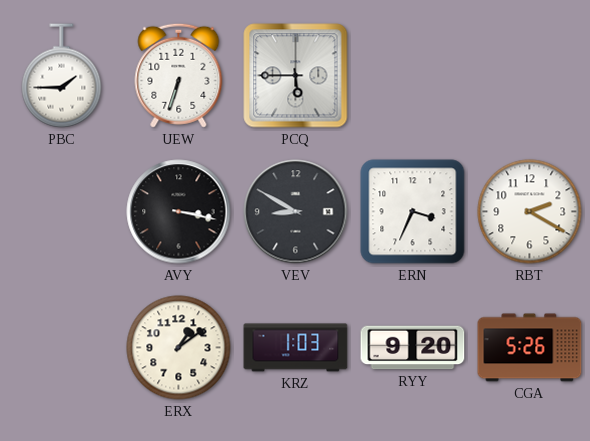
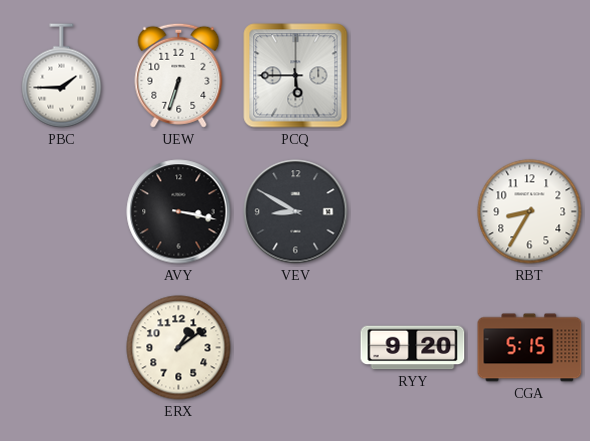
ERN: 3:34 -> none (413, 212)
RBT: 2:20 -> 8:35 (530, 212)
KRZ: 1:03 -> none (296, 348)
CGA: 5:26 -> 5:15 (530, 348)
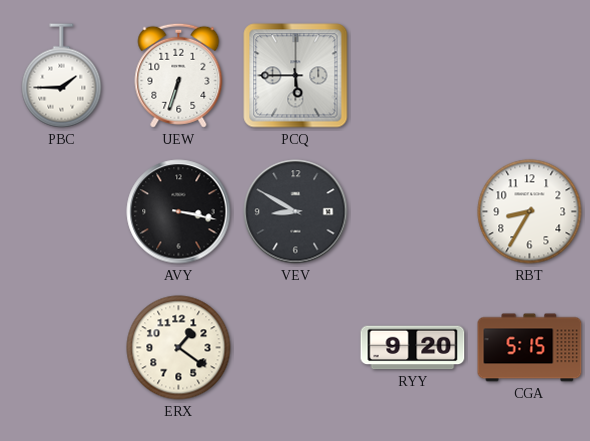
ERX: 1:09 -> 1:21 (179, 348)
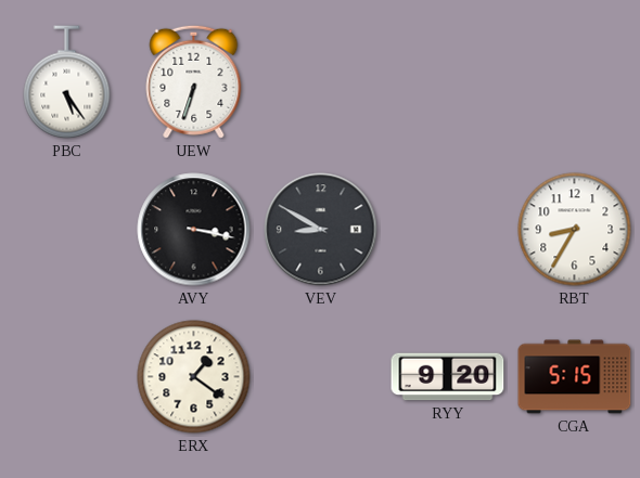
PBC: 1:45 -> 5:24 (67, 82)
PCQ: 5:45 -> none (296, 76)
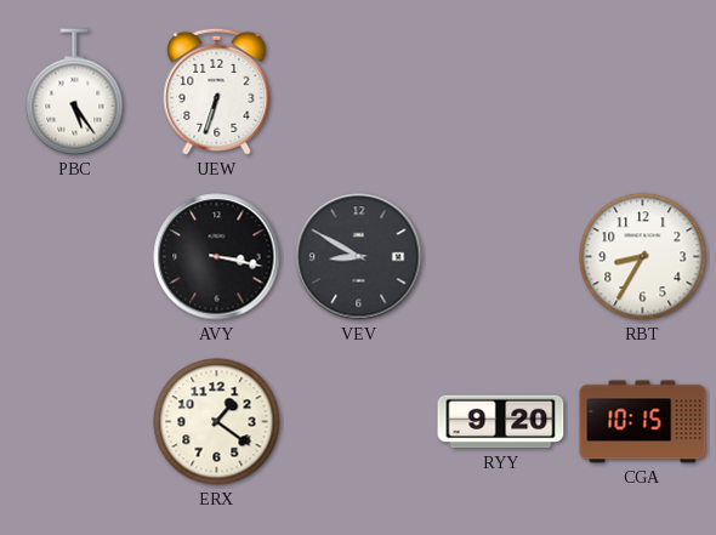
CGA: 5:15 -> 10:15 (643, 422)
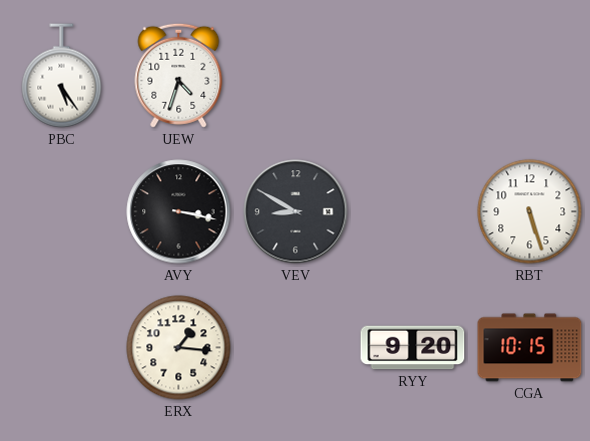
UEW: 6:33 -> 4:33 (179, 75)
RBT: 8:35 -> 5:27 (530, 212)
ERX: 1:21 -> 1:16 (179, 348)
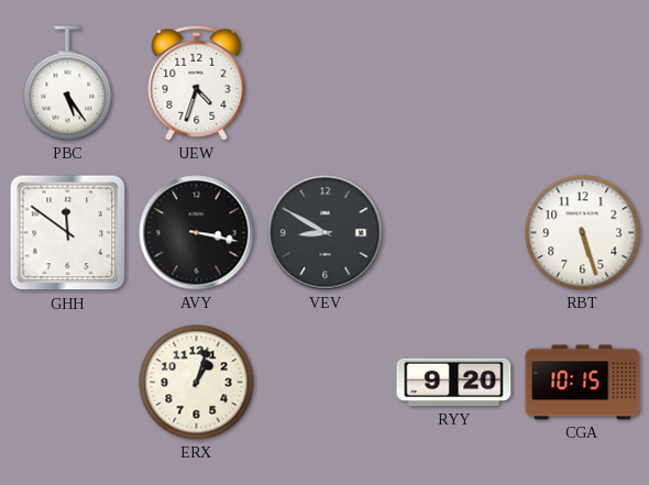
GHH: none -> 11:51 (68, 233)
ERX: 1:16 -> 1:03 (197, 383)
